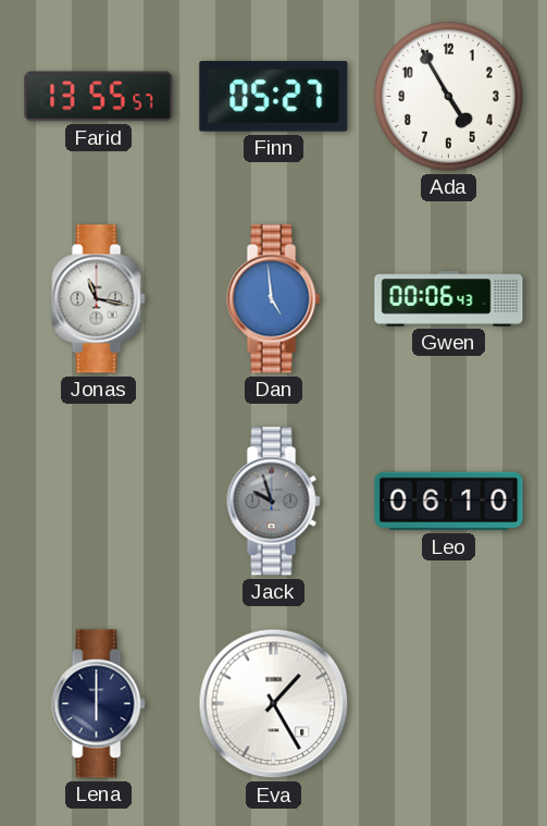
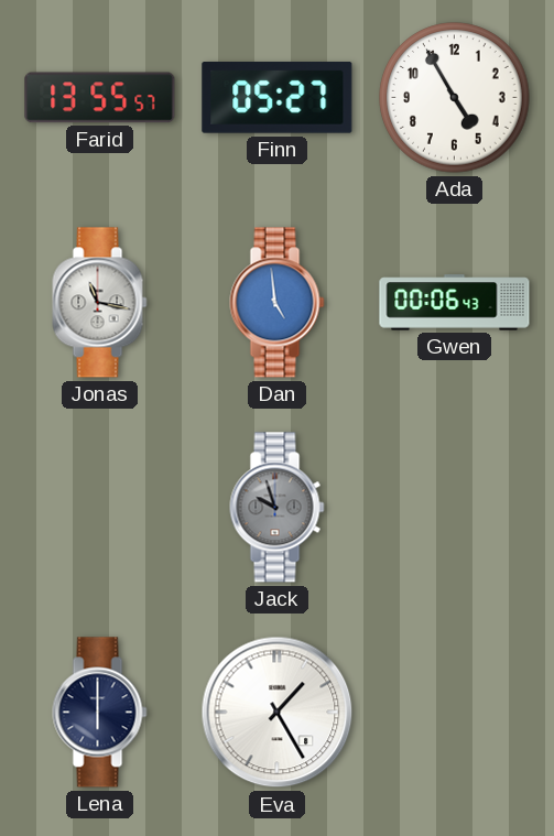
Leo: 06:10 -> none (449, 502)
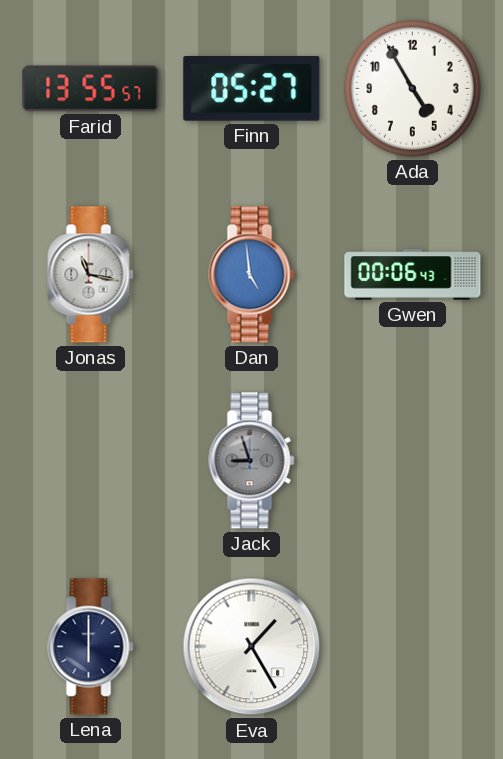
Jack: 9:57 -> 8:57 (252, 461)
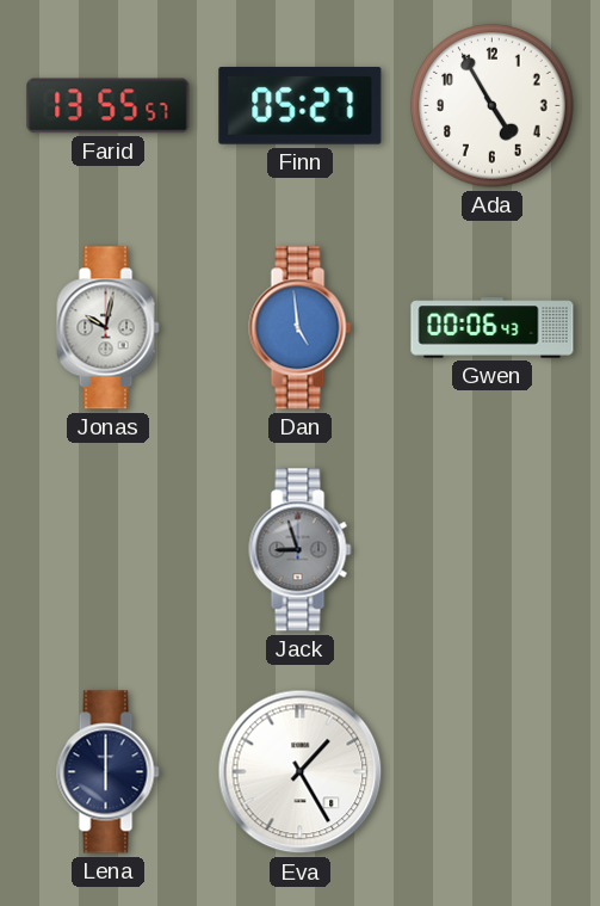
Jonas: 11:17 -> 10:02 (109, 328)
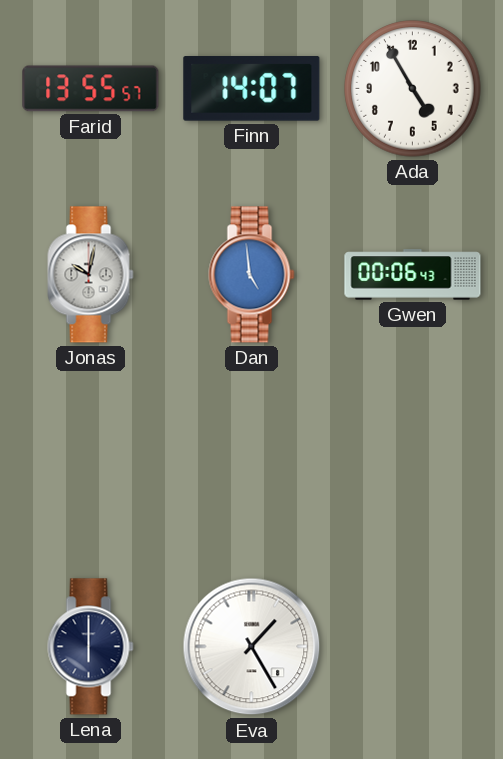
Finn: 05:27 -> 14:07 (252, 89)
Jack: 8:57 -> none (301, 550)
